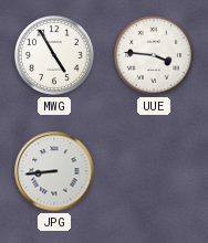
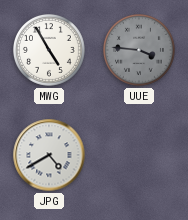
UUE dial: white -> grey (140, 51)
JPG: 8:44 -> 4:40 (49, 155)
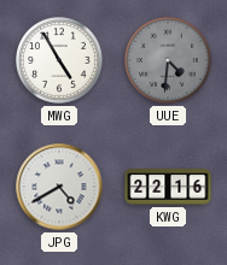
UUE: 3:46 -> 4:31 (169, 61)
KWG: none -> 22:16 (168, 187)
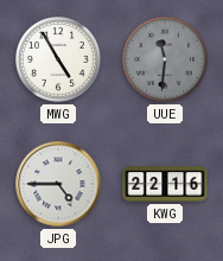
UUE: 4:31 -> 11:31 (166, 61)
JPG: 4:40 -> 4:45 (58, 184)
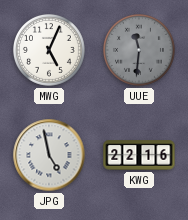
MWG: 4:55 -> 5:04 (50, 51)
JPG: 4:45 -> 4:58 (49, 155)
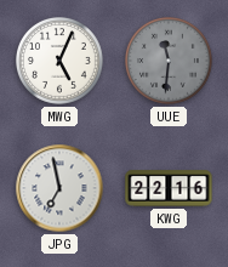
JPG: 4:58 -> 6:58 (59, 188)
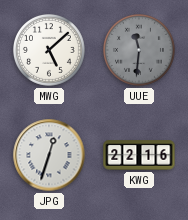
MWG: 5:04 -> 5:08 (50, 51)
JPG: 6:58 -> 12:33 (49, 155)
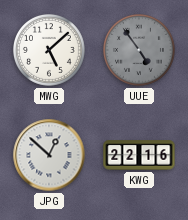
UUE: 11:31 -> 4:54 (140, 51)
JPG: 12:33 -> 12:52 (49, 155)
